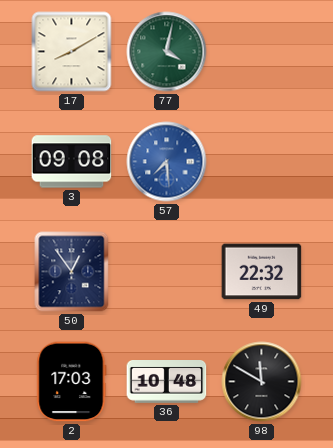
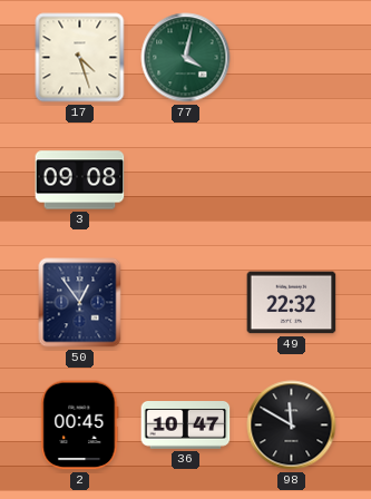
17: 8:10 -> 4:27 (80, 58)
57: 7:29 -> none (167, 162)
2: 17:03 -> 00:45 (80, 425)
36: 10:48 -> 10:47 (186, 425)
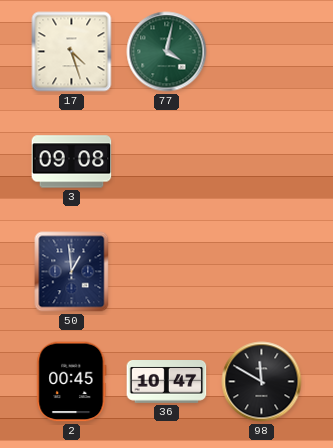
50: 12:54 -> 12:59 (72, 272)
49: 22:32 -> none (292, 303)
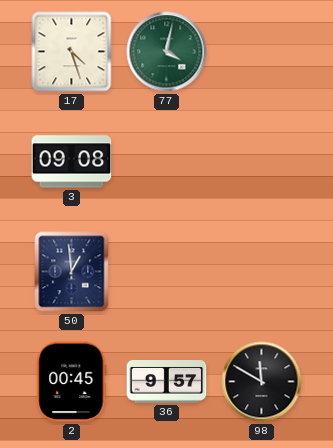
36: 10:47 -> 9:57 (167, 382)
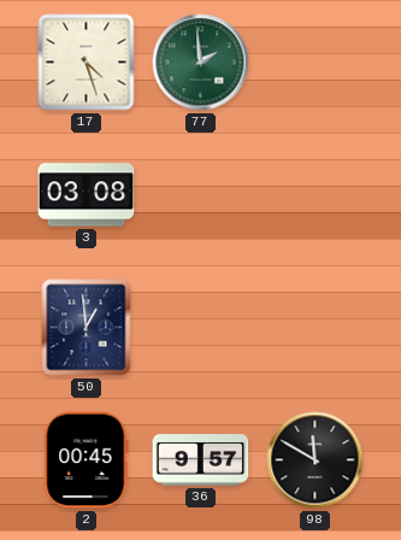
77: 4:02 -> 1:59 (201, 63)
3: 09:08 -> 03:08 (87, 195)
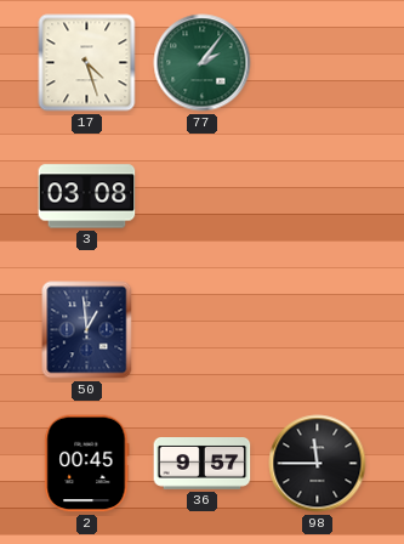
77: 1:59 -> 2:06 (203, 63)
98: 11:50 -> 11:45 (318, 464)
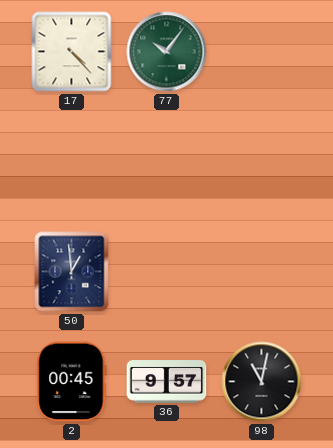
17: 4:27 -> 4:23 (72, 52)
77: 2:06 -> 10:06 (167, 52)
3: 03:08 -> none (87, 197)
98: 11:45 -> 11:02 (262, 382)
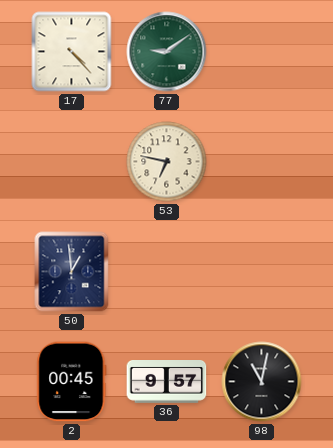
77: 10:06 -> 9:09 (167, 52)
53: none -> 6:47 (167, 162)
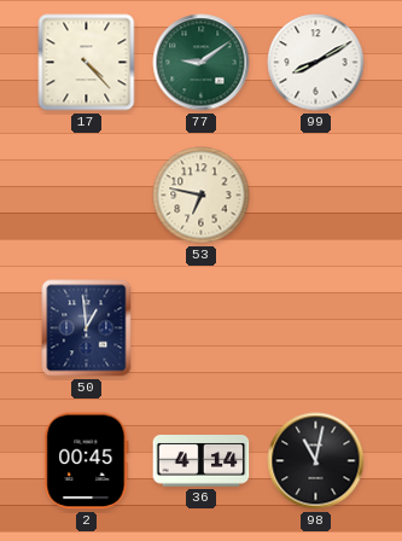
99: none -> 8:10 (316, 63)
36: 9:57 -> 4:14 (202, 461)
